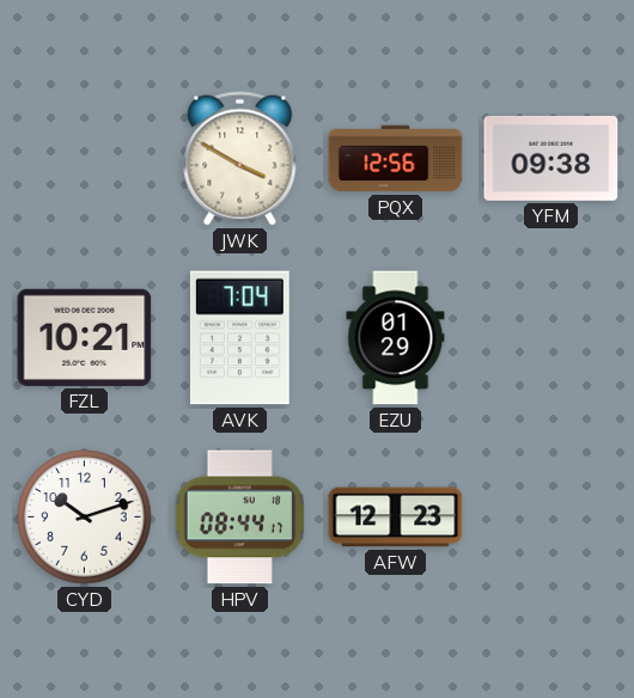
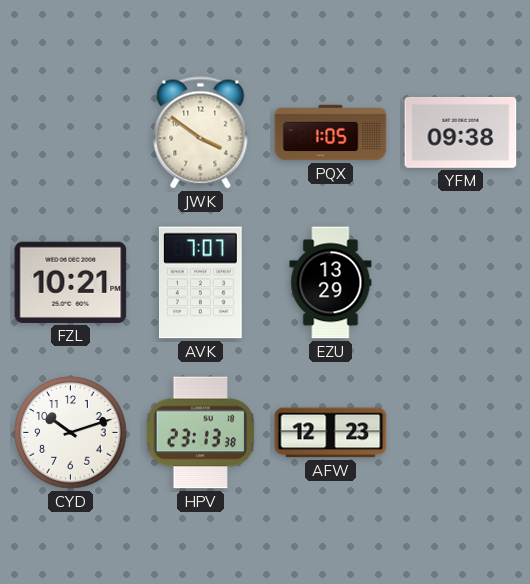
JWK: 3:50 -> 3:51 (201, 133)
PQX: 12:56 -> 1:05 (331, 133)
AVK: 7:04 -> 7:07 (200, 283)
EZU: 01:29 -> 13:29 (331, 283)
HPV: 08:44 -> 23:13 (201, 433)
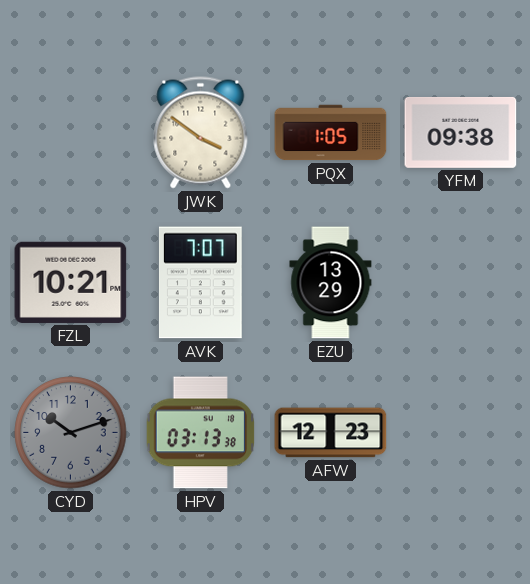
CYD dial: white -> grey (71, 433)
HPV: 23:13 -> 03:13 (201, 433)
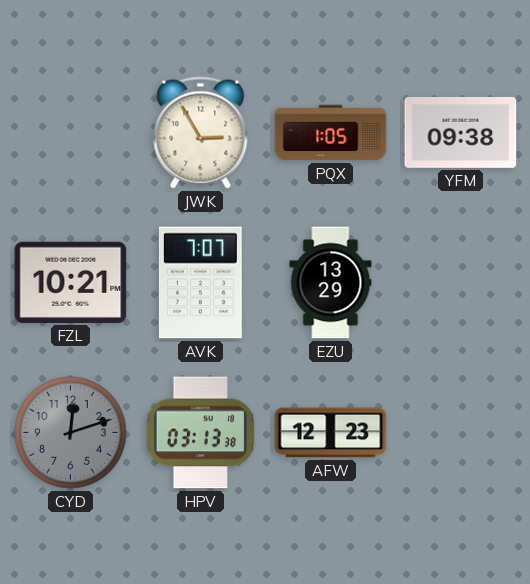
JWK: 3:51 -> 2:55 (201, 133)
CYD: 10:12 -> 12:12 (71, 433)
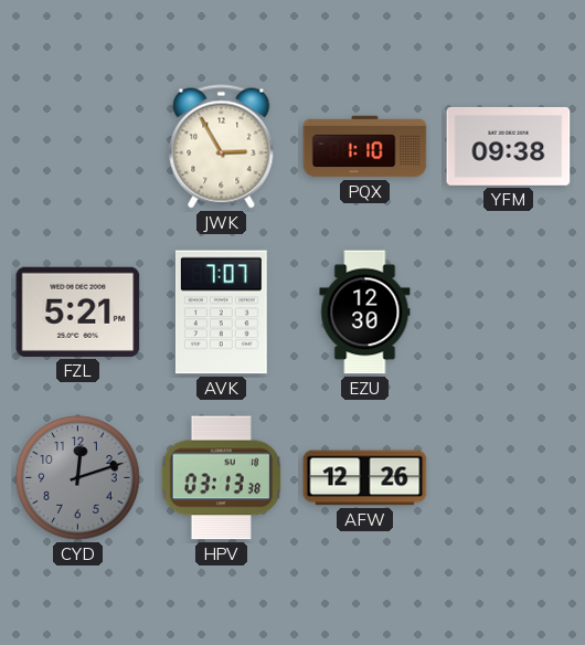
PQX: 1:05 -> 1:10 (365, 147)
FZL: 10:21 -> 5:21 (78, 311)
EZU: 13:29 -> 12:30 (365, 313)
AFW: 12:23 -> 12:26 (365, 478)
